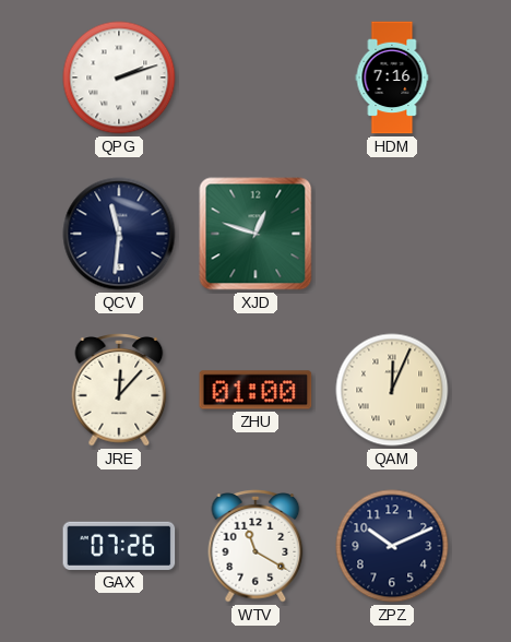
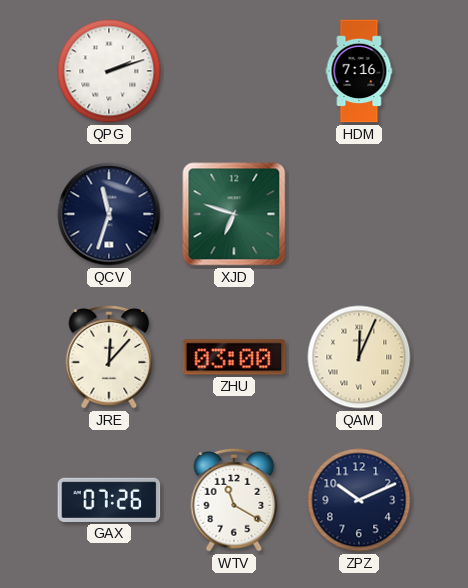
QCV: 11:31 -> 11:33 (109, 214)
XJD: 12:48 -> 6:48 (234, 214)
ZHU: 01:00 -> 03:00 (234, 357)
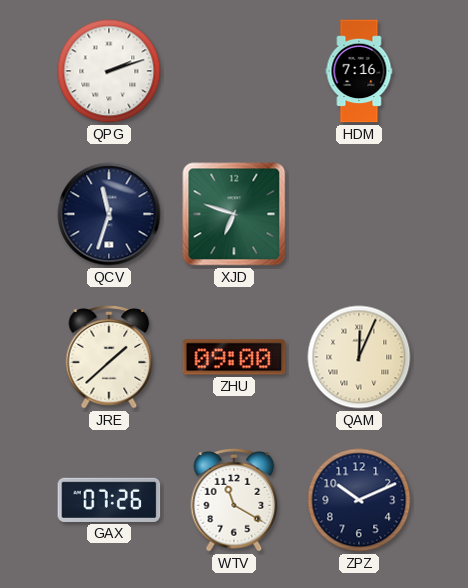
JRE: 12:07 -> 1:38 (109, 358)
ZHU: 03:00 -> 09:00 (234, 357)
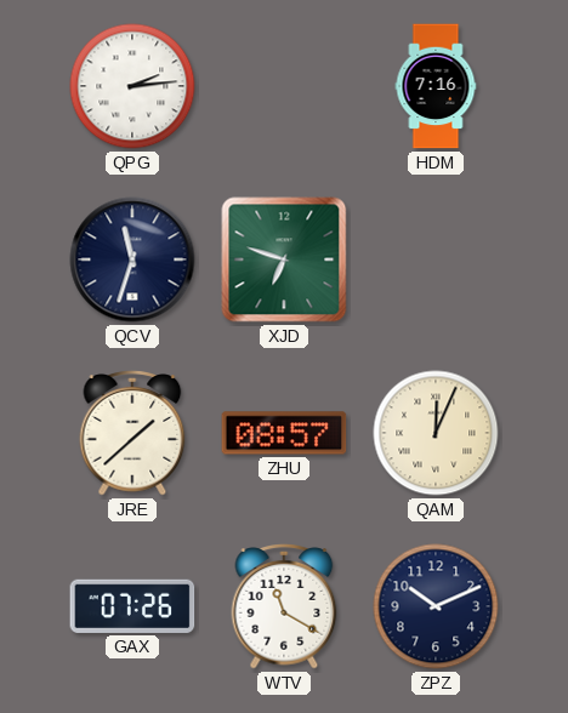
QPG: 2:12 -> 2:14 (132, 86)
ZHU: 09:00 -> 08:57 (284, 433)
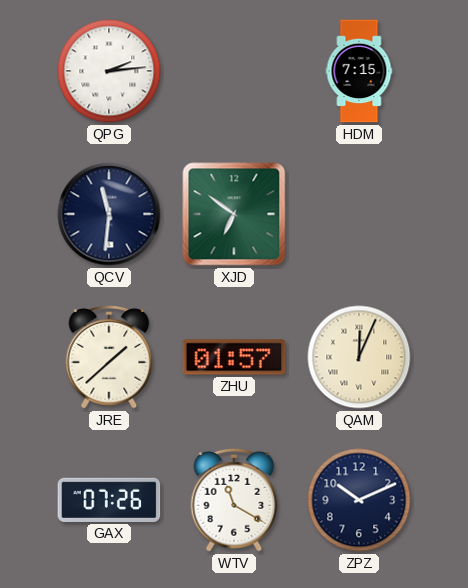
HDM: 7:16 -> 7:15 (359, 71)
QCV: 11:33 -> 11:31 (109, 214)
XJD: 6:48 -> 6:51 (234, 214)
ZHU: 08:57 -> 01:57 (234, 357)
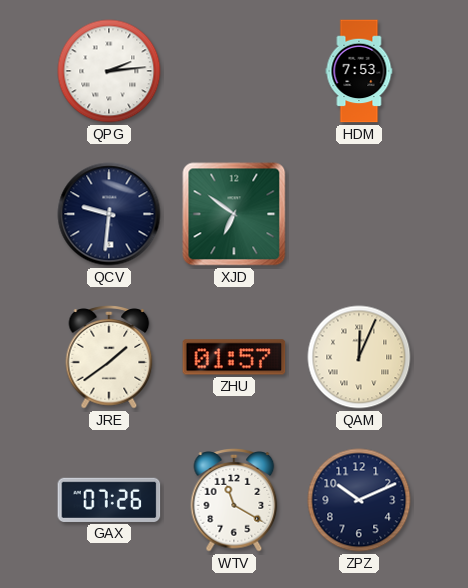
HDM: 7:15 -> 7:53 (359, 71)
QCV: 11:31 -> 9:31 (109, 214)
JRE: 1:38 -> 1:39 (109, 358)
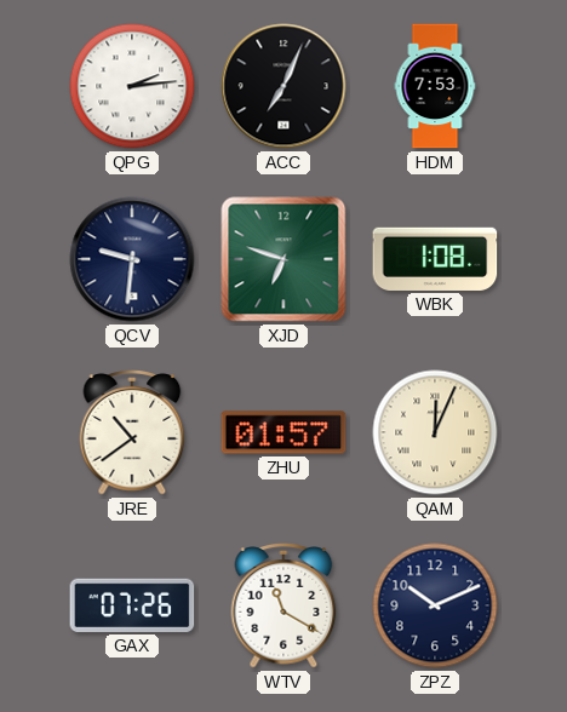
ACC: none -> 7:04 (283, 86)
XJD: 6:51 -> 6:48 (283, 259)
WBK: none -> 1:08 (435, 259)
JRE: 1:39 -> 10:39 (132, 433)
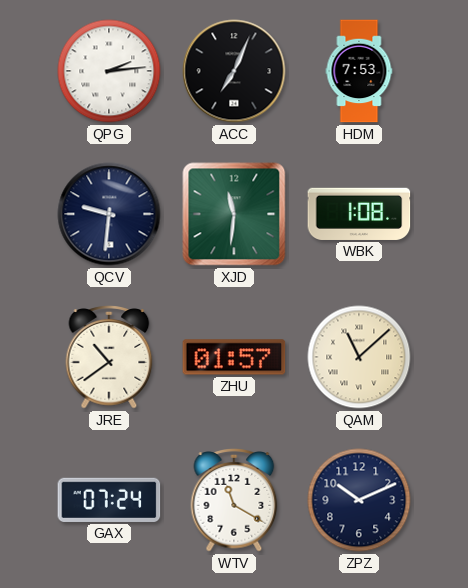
XJD: 6:48 -> 11:31 (234, 214)
QAM: 12:04 -> 11:08 (359, 357)
GAX: 07:26 -> 07:24 (109, 500)
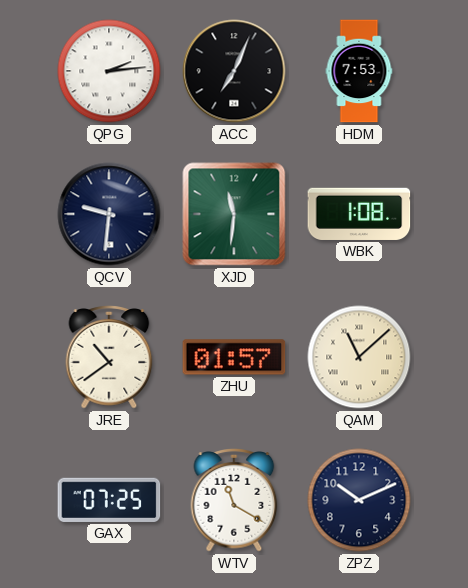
GAX: 07:24 -> 07:25 (109, 500)
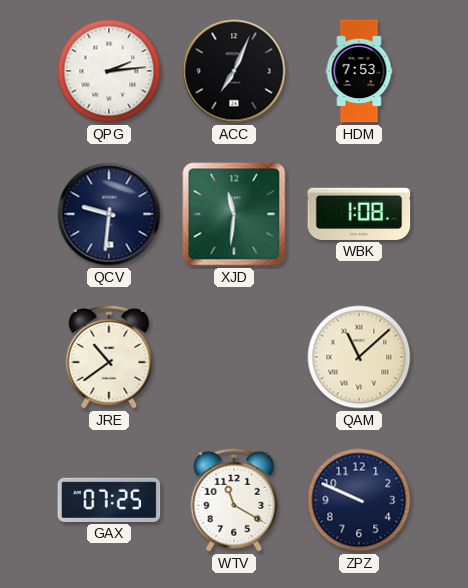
ZHU: 01:57 -> none (234, 357)
ZPZ: 10:11 -> 9:49 (359, 500)
